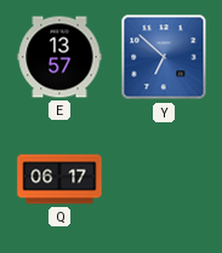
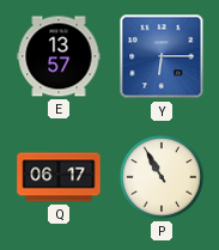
Y: 6:52 -> 6:15 (162, 56)
P: none -> 10:55 (162, 177)
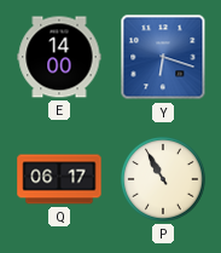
E: 13:57 -> 14:00 (59, 57)
Y: 6:15 -> 6:18 (163, 57)
